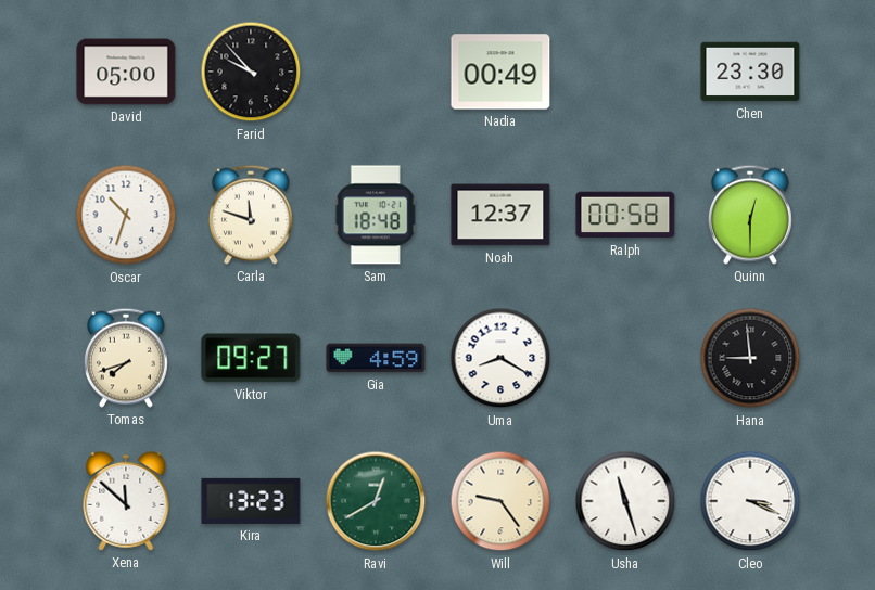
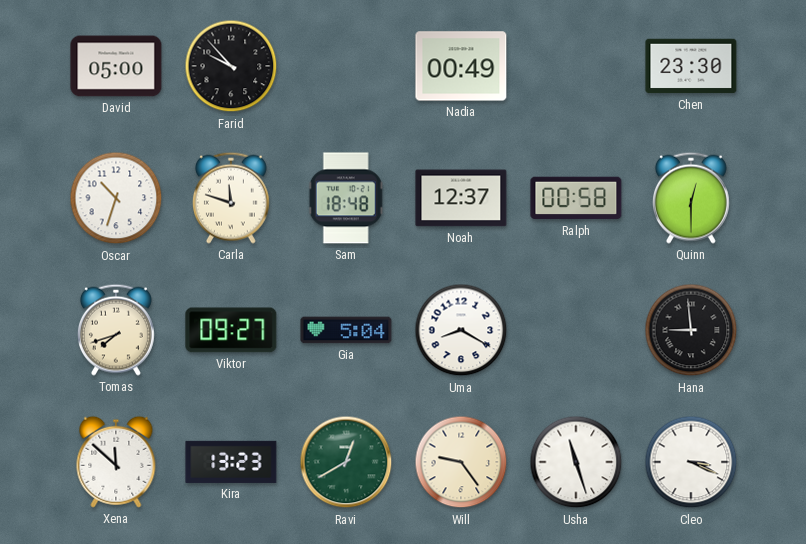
Gia: 4:59 -> 5:04 (346, 330)
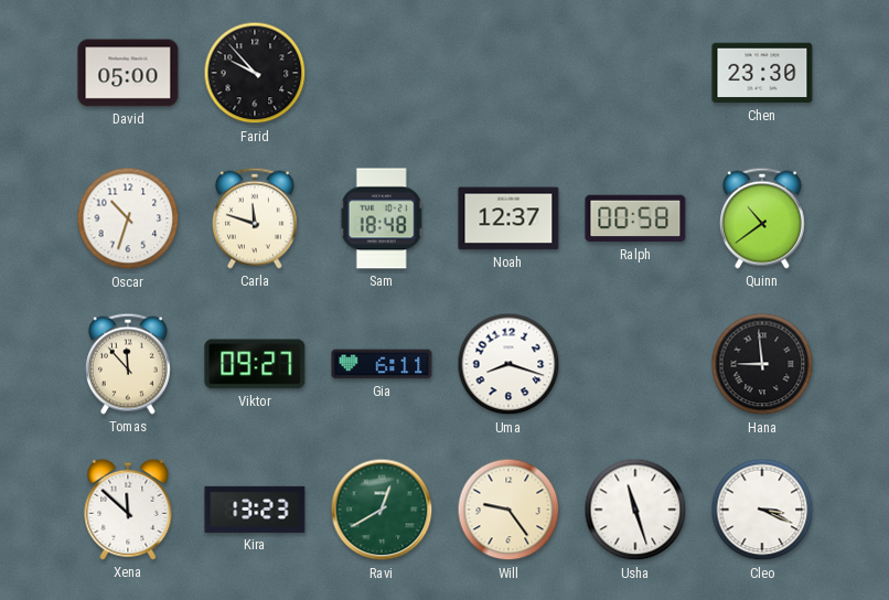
Nadia: 00:49 -> none (461, 66)
Quinn: 12:30 -> 10:39 (762, 218)
Tomas: 7:42 -> 11:53 (128, 364)
Gia: 5:04 -> 6:11 (382, 364)
Uma: 8:20 -> 8:18 (508, 364)
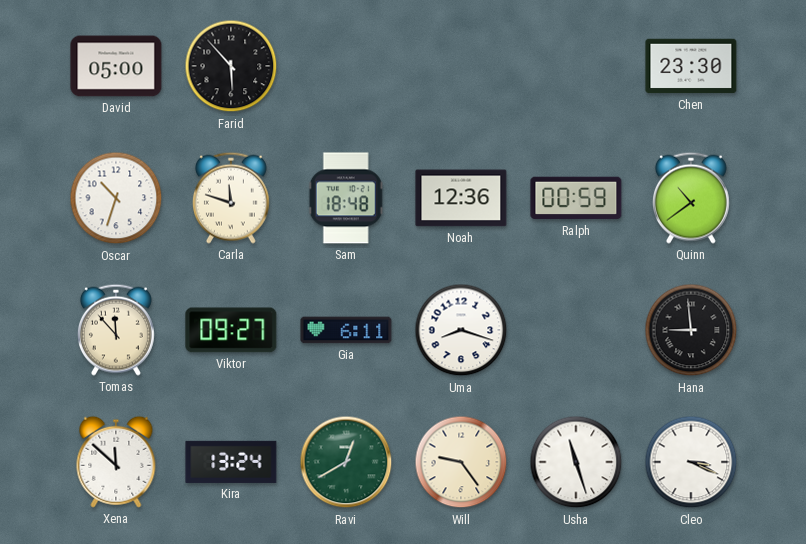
Farid: 9:53 -> 5:53 (231, 66)
Noah: 12:37 -> 12:36 (461, 198)
Ralph: 00:58 -> 00:59 (576, 198)
Kira: 13:23 -> 13:24 (231, 462)
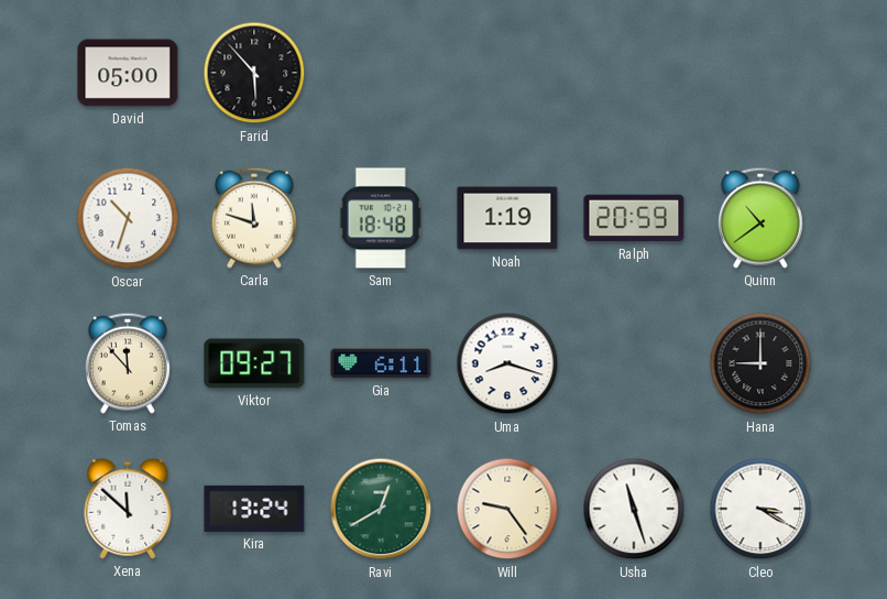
Chen: 23:30 -> none (691, 66)
Noah: 12:36 -> 1:19 (507, 218)
Ralph: 00:59 -> 20:59 (634, 218)
Hana: 8:59 -> 9:00 (760, 363)
Cleo: 3:19 -> 3:20 (760, 509)
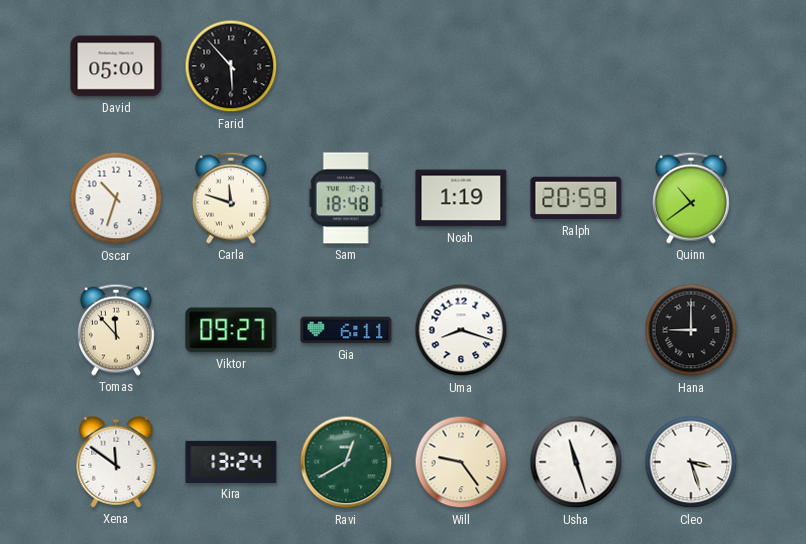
Xena: 11:52 -> 11:51 (116, 462)
Cleo: 3:20 -> 3:27 (691, 462)
